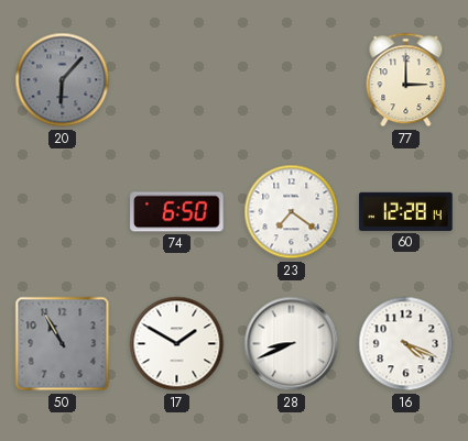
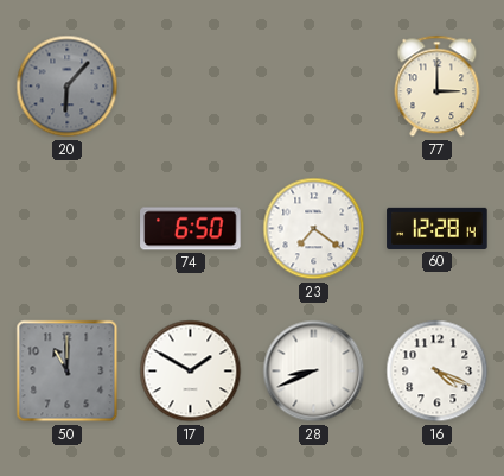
50: 10:55 -> 11:00 (68, 372)
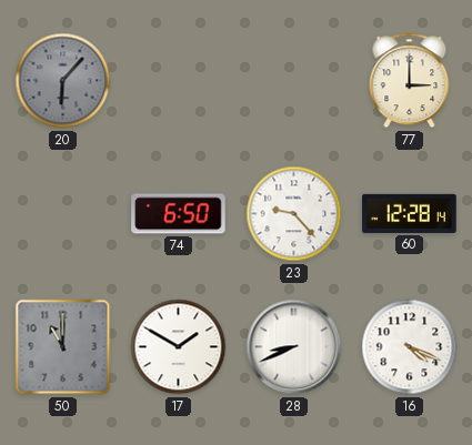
23: 7:21 -> 9:23 (294, 214)
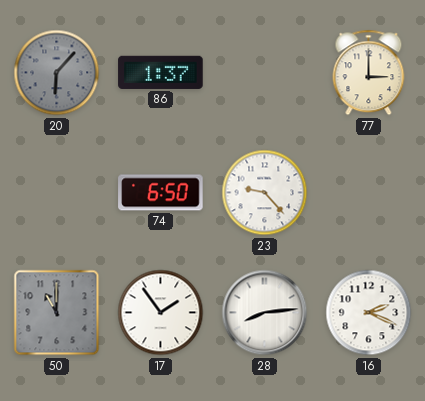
86: none -> 1:37 (161, 72)
60: 12:28 -> none (410, 213)
17: 1:50 -> 1:54 (161, 313)
28: 8:41 -> 8:14 (265, 313)
16: 4:19 -> 2:19 (369, 313)
